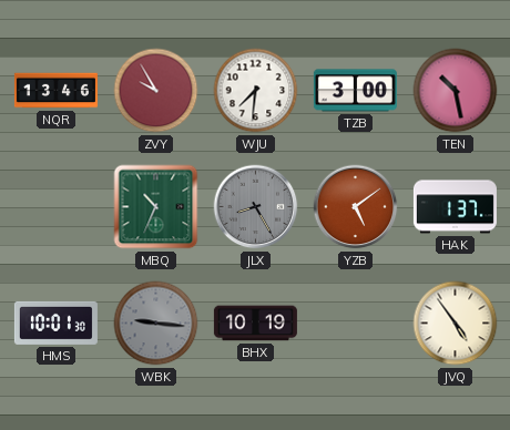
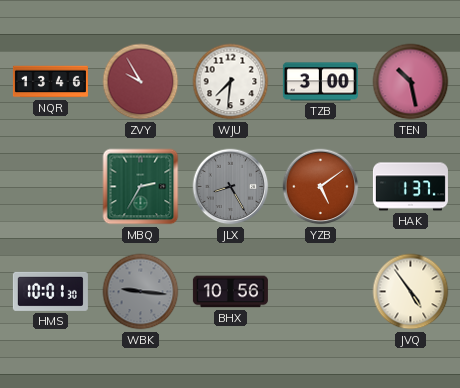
MBQ: 10:34 -> 2:35 (141, 187)
BHX: 10:19 -> 10:56 (230, 292)
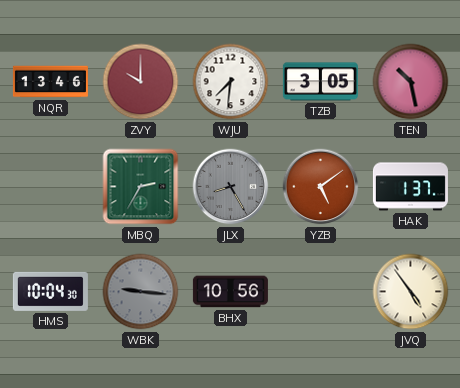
ZVY: 9:55 -> 10:00 (141, 82)
TZB: 3:00 -> 3:05 (320, 82)
HMS: 10:01 -> 10:04 (50, 291)
